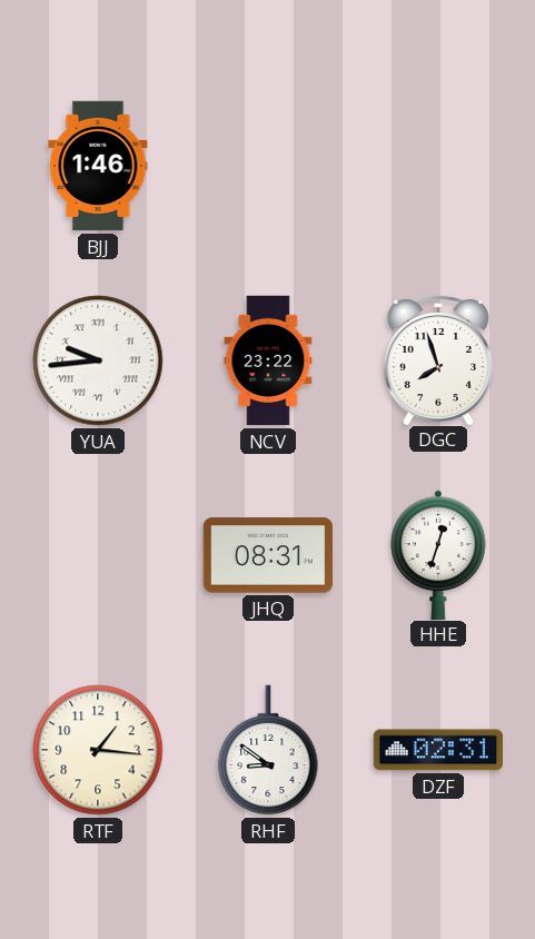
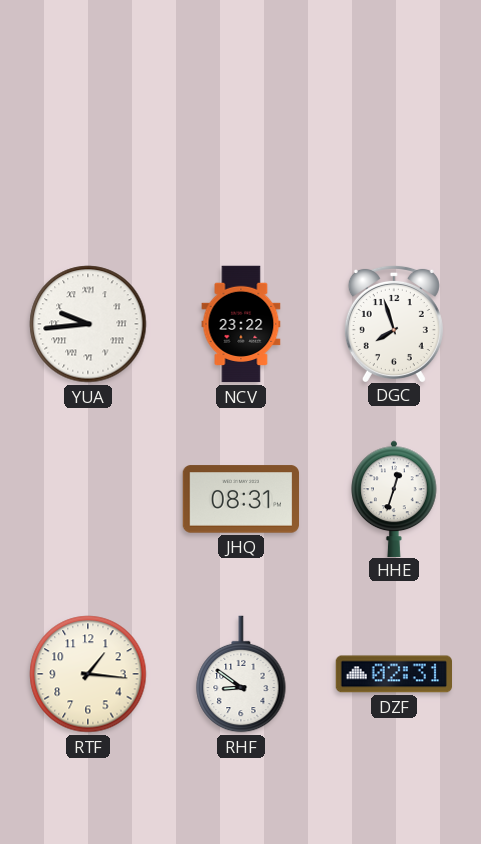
BJJ: 1:46 -> none (98, 166)
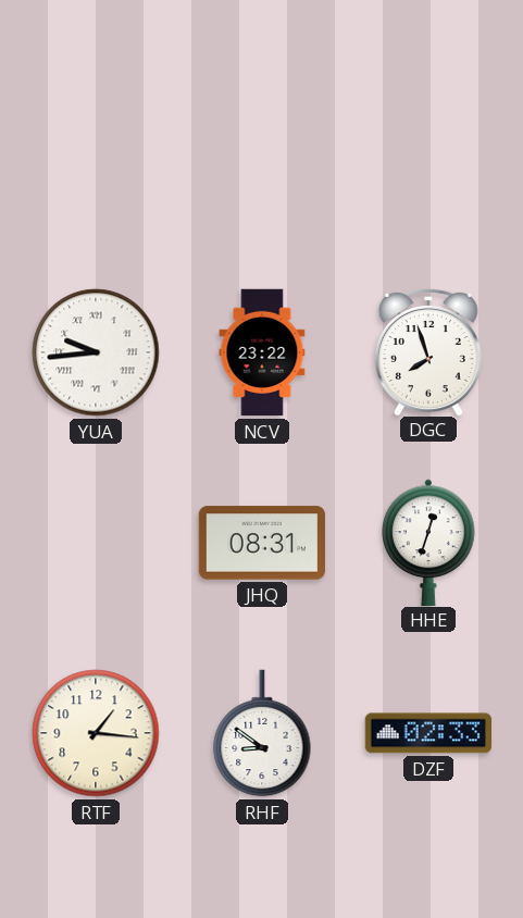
DZF: 02:31 -> 02:33 (427, 733)
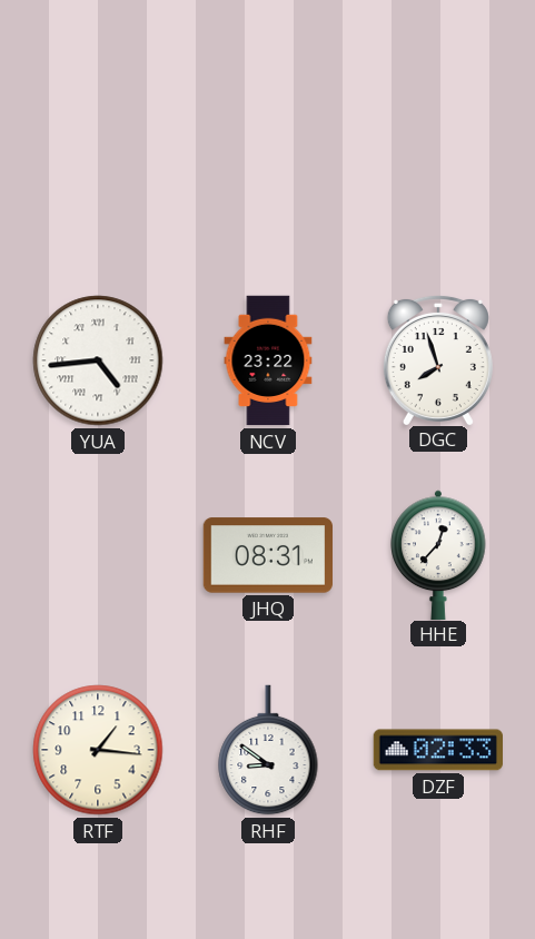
YUA: 9:44 -> 4:44 (98, 360)
HHE: 12:33 -> 12:37 (438, 554)
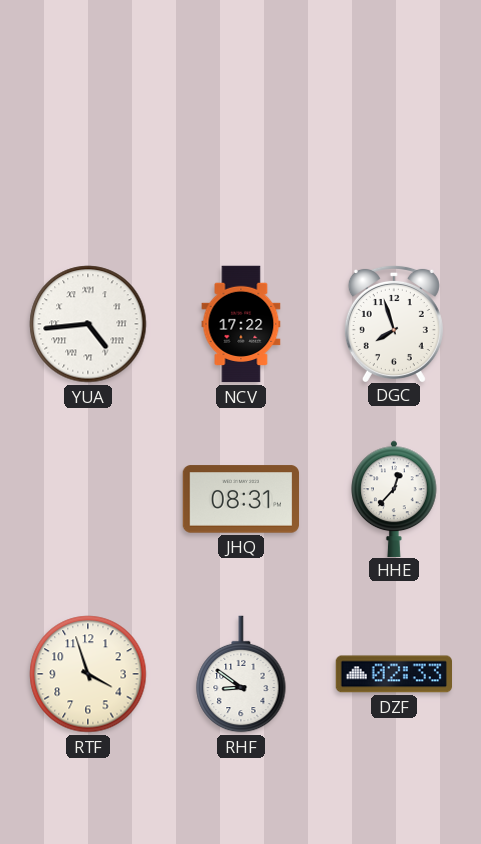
NCV: 23:22 -> 17:22 (241, 324)
RTF: 1:16 -> 3:57 (88, 674)
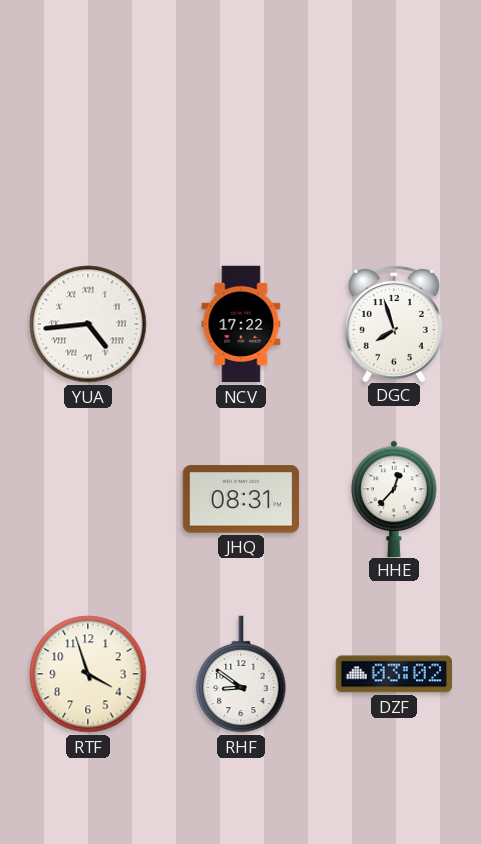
DZF: 02:33 -> 03:02 (393, 674)
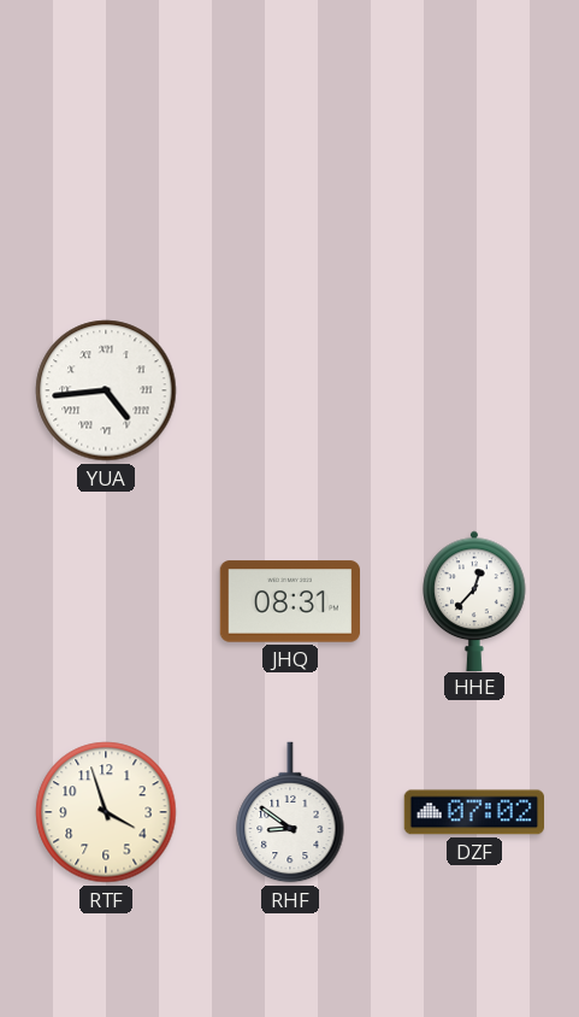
NCV: 17:22 -> none (241, 324)
DGC: 7:57 -> none (394, 323)
DZF: 03:02 -> 07:02 (473, 812)
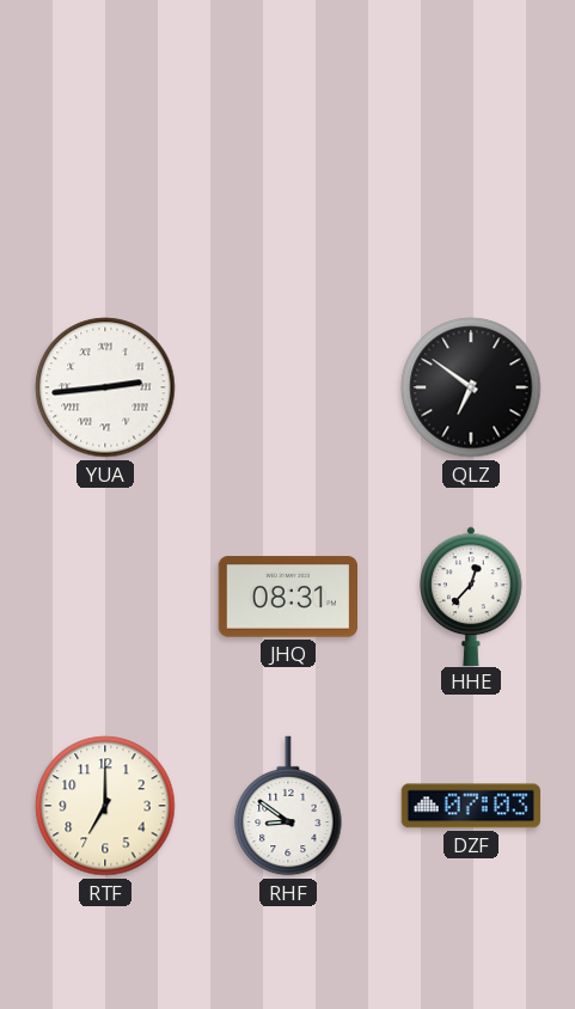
YUA: 4:44 -> 2:44 (105, 387)
QLZ: none -> 6:51 (471, 387)
RTF: 3:57 -> 7:00 (105, 806)
DZF: 07:02 -> 07:03 (470, 806)
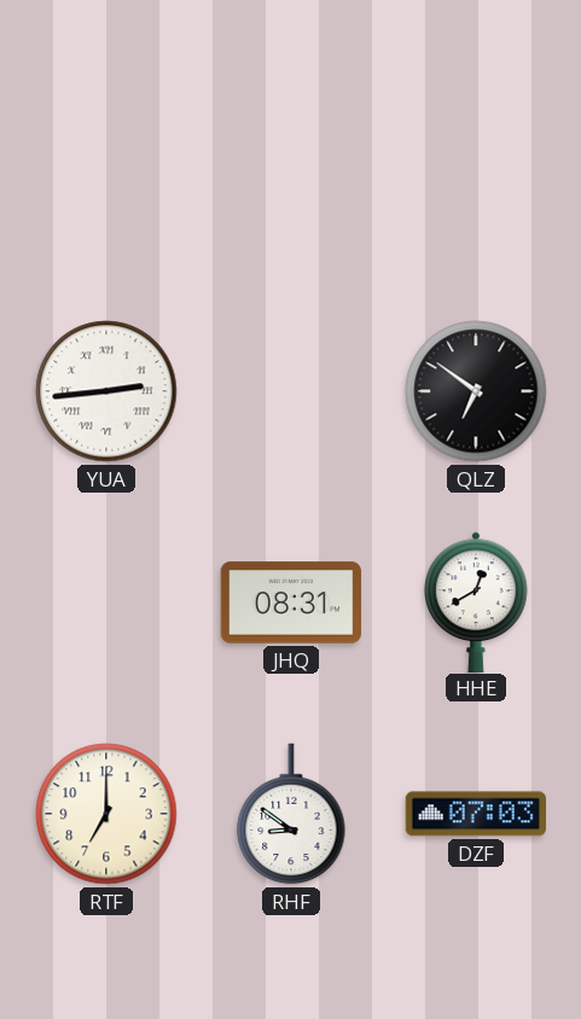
HHE: 12:37 -> 12:40 (476, 601)
